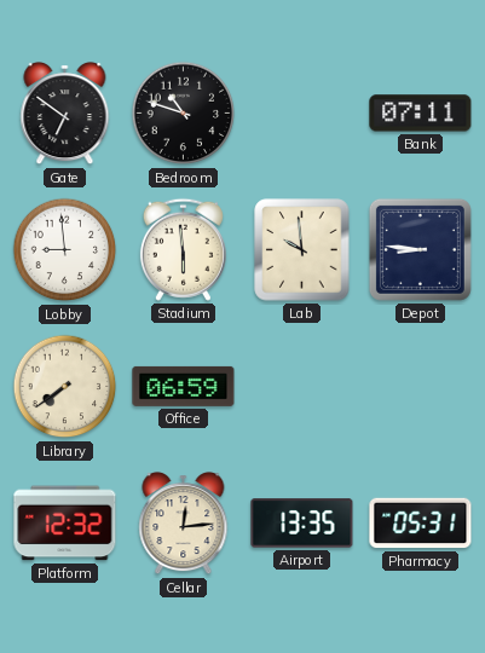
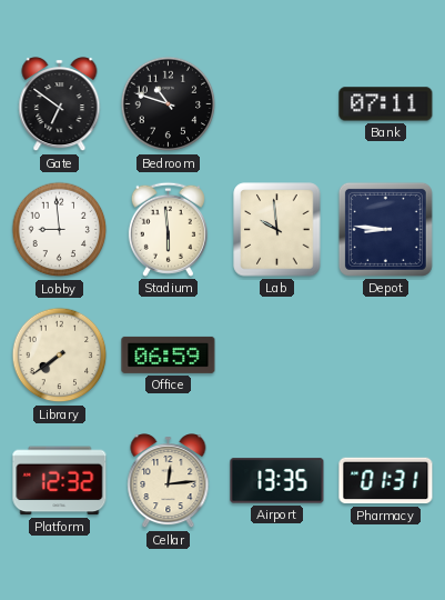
Pharmacy: 05:31 -> 01:31 (386, 481)
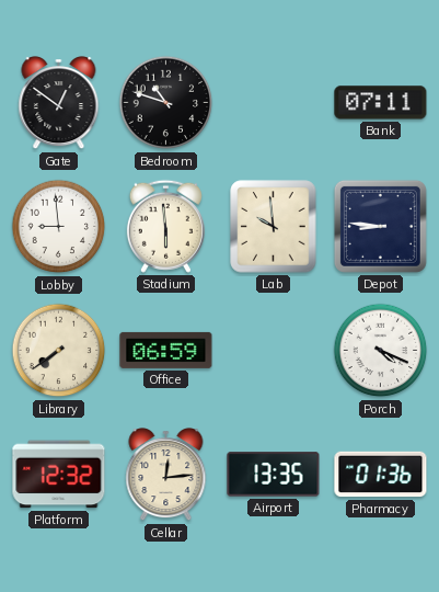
Gate: 6:51 -> 12:51 (59, 103)
Porch: none -> 4:19 (381, 351)
Pharmacy: 01:31 -> 01:36 (381, 475)
